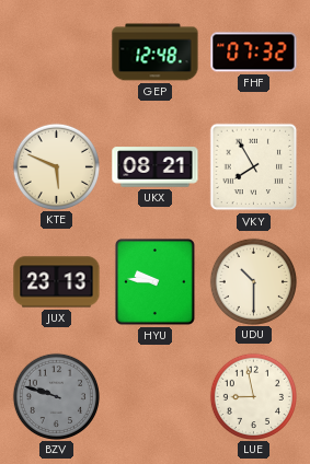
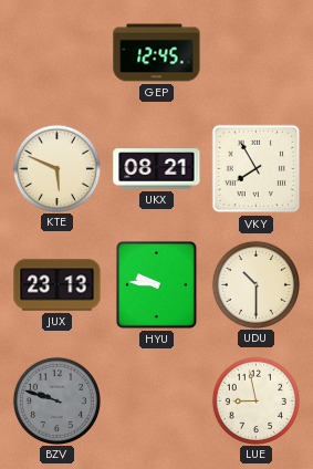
GEP: 12:48 -> 12:45 (157, 53)
FHF: 07:32 -> none (254, 53)
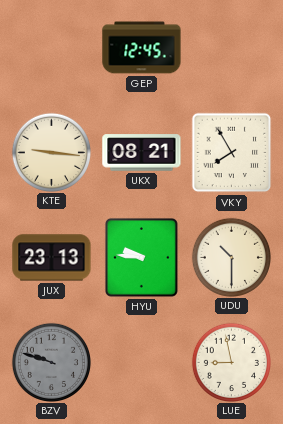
KTE: 5:49 -> 9:16 (51, 152)
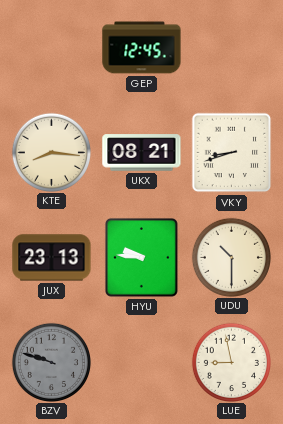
KTE: 9:16 -> 8:16 (51, 152)
VKY: 7:55 -> 8:42 (232, 153)
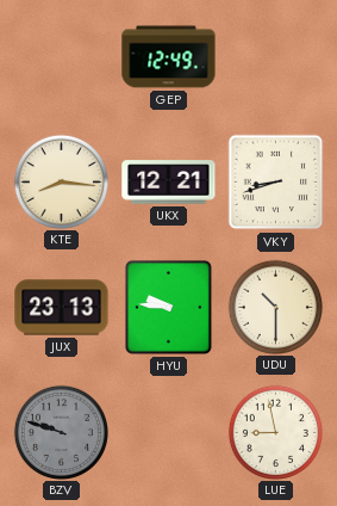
GEP: 12:45 -> 12:49 (169, 57)
UKX: 08:21 -> 12:21 (169, 183)
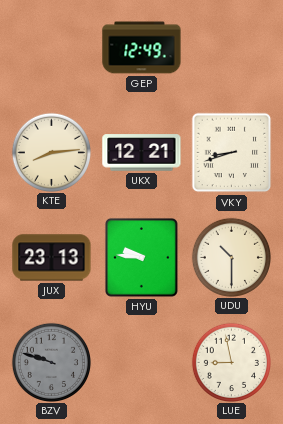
KTE: 8:16 -> 8:14 (51, 152)
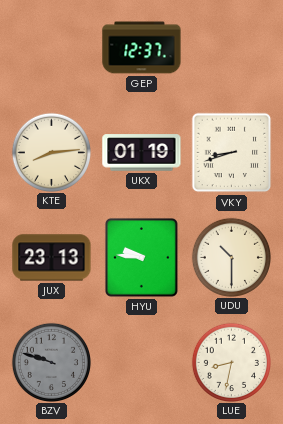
GEP: 12:49 -> 12:37 (142, 48)
UKX: 12:21 -> 01:19 (142, 153)
LUE: 8:58 -> 8:32 (231, 362)
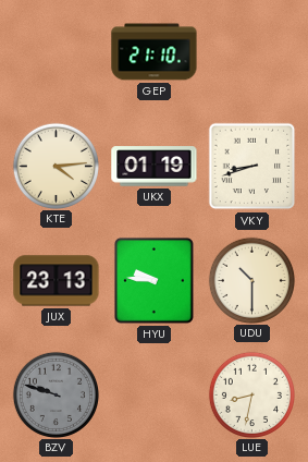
GEP: 12:37 -> 21:10 (155, 52)
KTE: 8:14 -> 4:14 (56, 166)
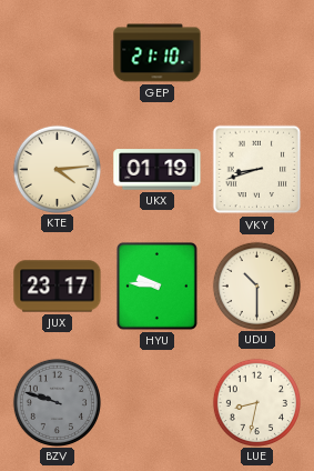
JUX: 23:13 -> 23:17 (58, 287)
